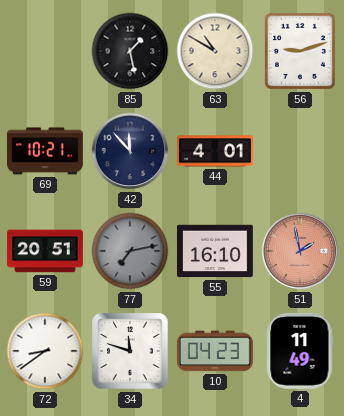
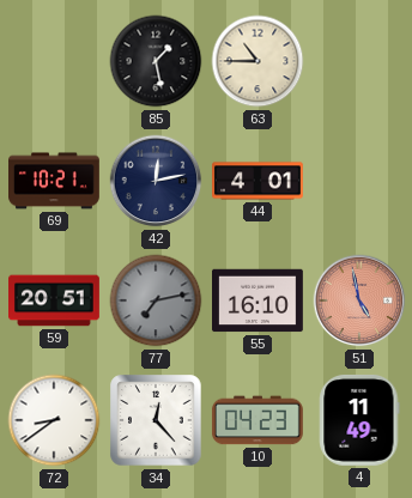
63: 10:50 -> 10:45 (257, 61)
56: 9:12 -> none (300, 52)
42: 11:53 -> 12:13 (156, 181)
51: 1:58 -> 4:58 (359, 300)
34: 11:48 -> 12:23 (156, 420)
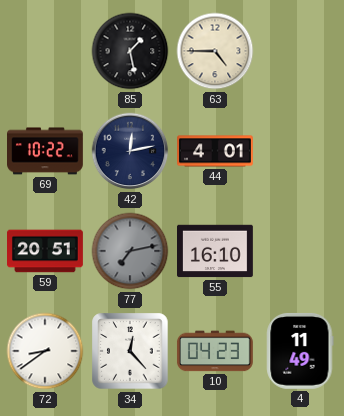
63: 10:45 -> 4:45 (215, 51)
69: 10:21 -> 10:22 (46, 151)
51: 4:58 -> none (359, 300)
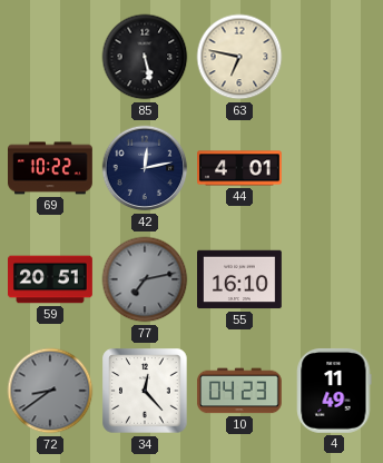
85: 1:28 -> 5:28 (145, 57)
63: 4:45 -> 6:47 (239, 57)
72 dial: white -> grey (50, 391)
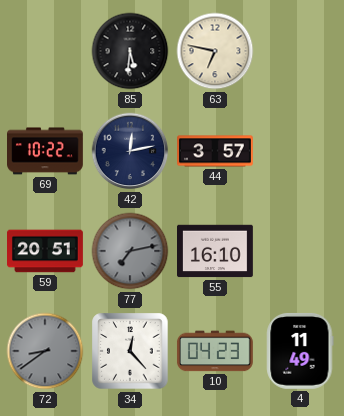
85: 5:28 -> 5:31 (130, 51)
44: 4:01 -> 3:57 (216, 151)
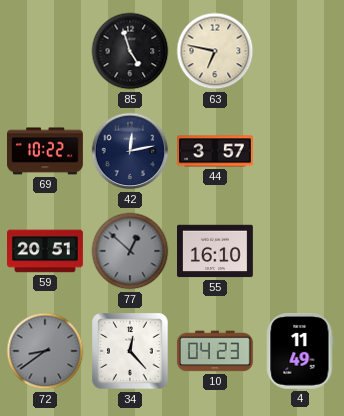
85: 5:31 -> 4:57 (130, 51)
77: 7:13 -> 12:52 (130, 251)
